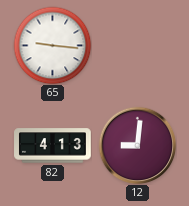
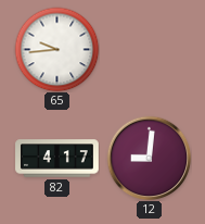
65: 9:16 -> 9:44 (56, 49)
82: 4:13 -> 4:17 (57, 159)
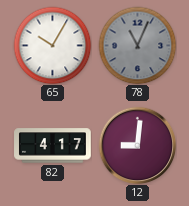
65: 9:44 -> 10:05 (52, 45)
78: none -> 11:04 (137, 45)
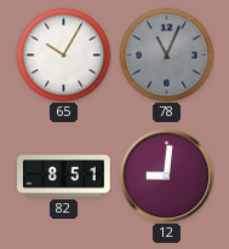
82: 4:17 -> 8:51 (64, 176)
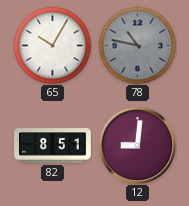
78: 11:04 -> 10:47 (137, 45)
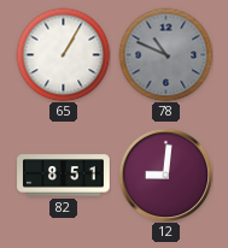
65: 10:05 -> 1:05 (63, 54)
78: 10:47 -> 10:49 (165, 54)
